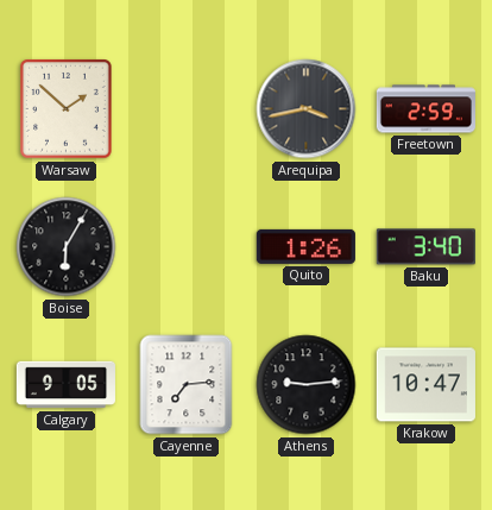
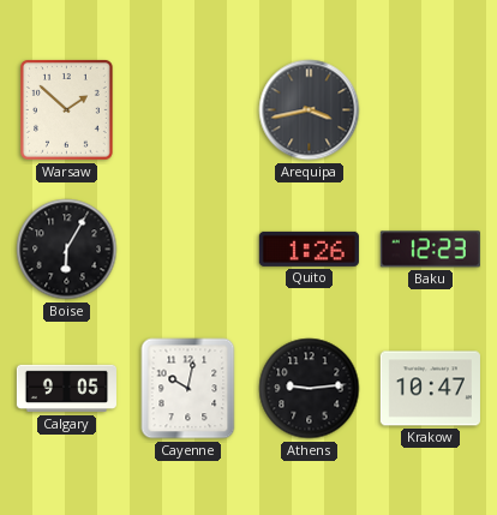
Freetown: 2:59 -> none (425, 109)
Baku: 3:40 -> 12:23 (430, 250)
Cayenne: 7:14 -> 10:02 (188, 389)
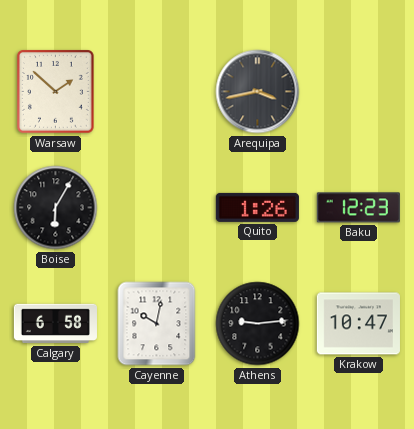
Calgary: 9:05 -> 6:58 (55, 324)
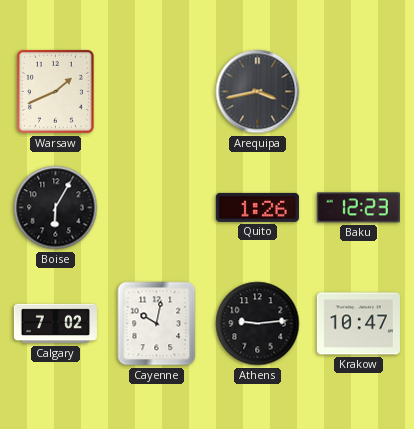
Warsaw: 1:52 -> 1:41 (56, 92)
Calgary: 6:58 -> 7:02 (55, 324)
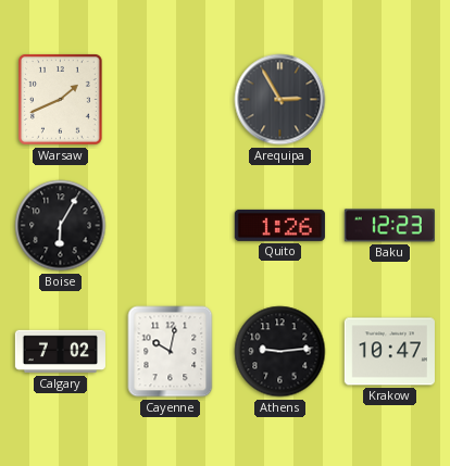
Arequipa: 3:43 -> 2:55 (280, 100)
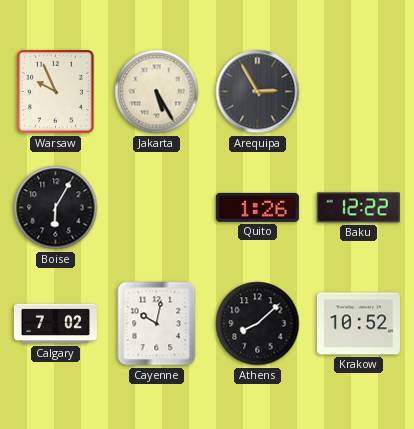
Warsaw: 1:41 -> 9:56 (56, 92)
Jakarta: none -> 5:25 (157, 92)
Baku: 12:23 -> 12:22 (358, 208)
Athens: 9:14 -> 8:08 (258, 324)
Krakow: 10:47 -> 10:52 (358, 324)
